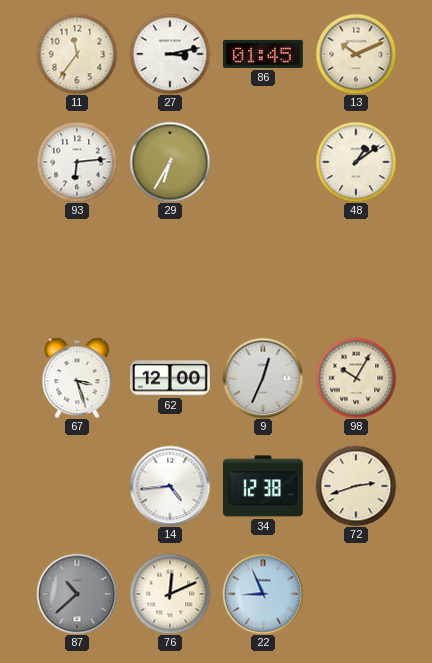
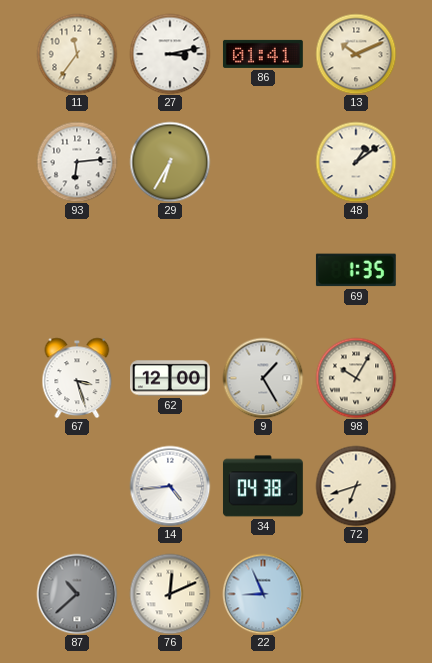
86: 01:45 -> 01:41 (263, 54)
69: none -> 1:35 (356, 270)
9: 12:34 -> 1:25 (263, 378)
34: 12:38 -> 04:38 (263, 486)
72: 2:42 -> 6:42 (356, 486)
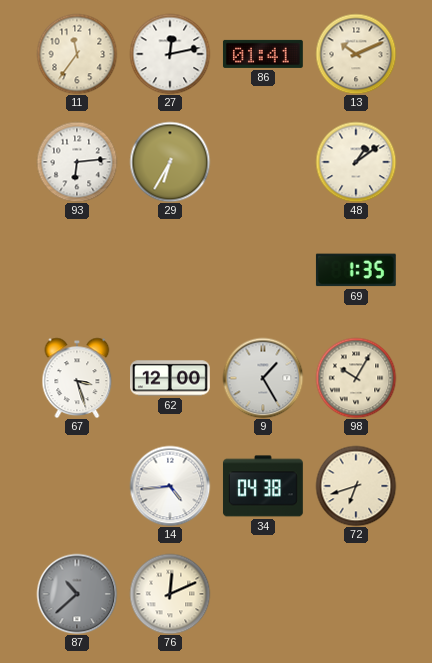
27: 3:13 -> 12:13 (170, 54)
22: 8:56 -> none (263, 594)
